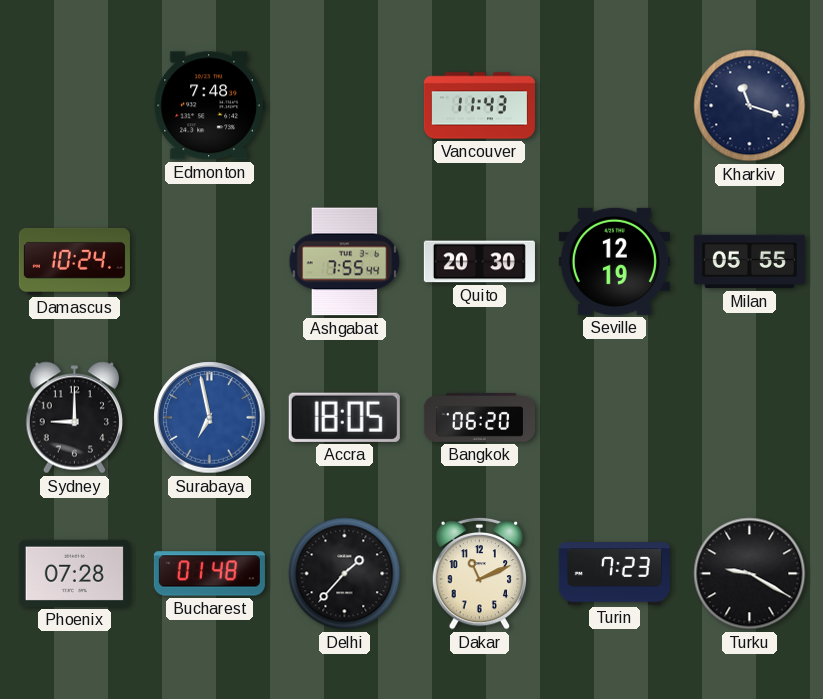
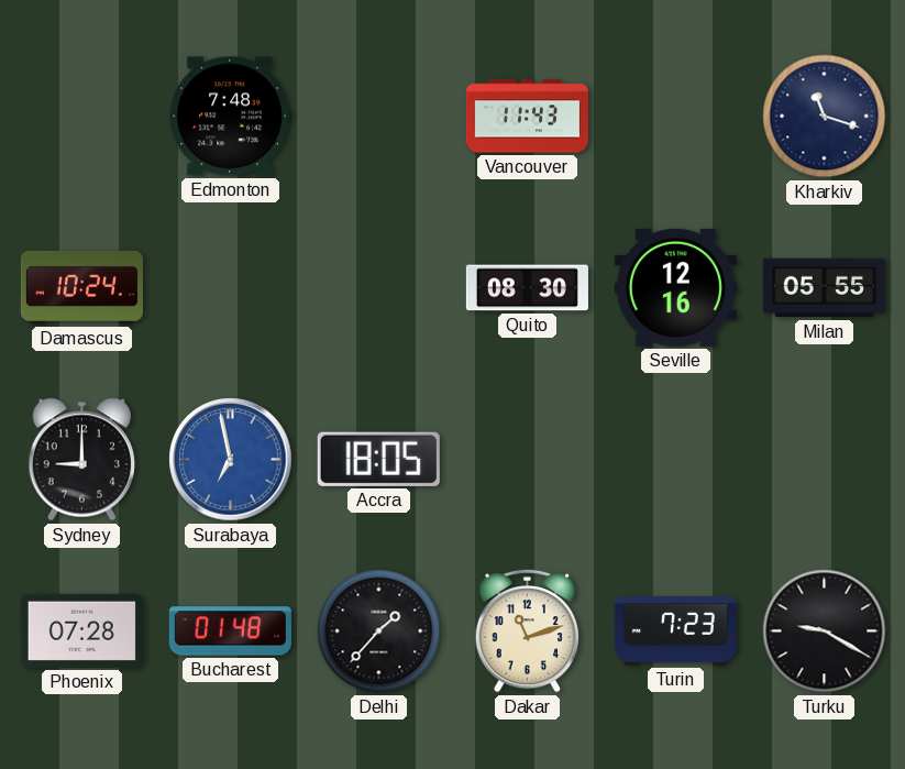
Ashgabat: 7:55 -> none (345, 262)
Quito: 20:30 -> 08:30 (527, 288)
Seville: 12:19 -> 12:16 (675, 287)
Bangkok: 06:20 -> none (479, 417)
Dakar: 11:11 -> 11:12 (528, 630)
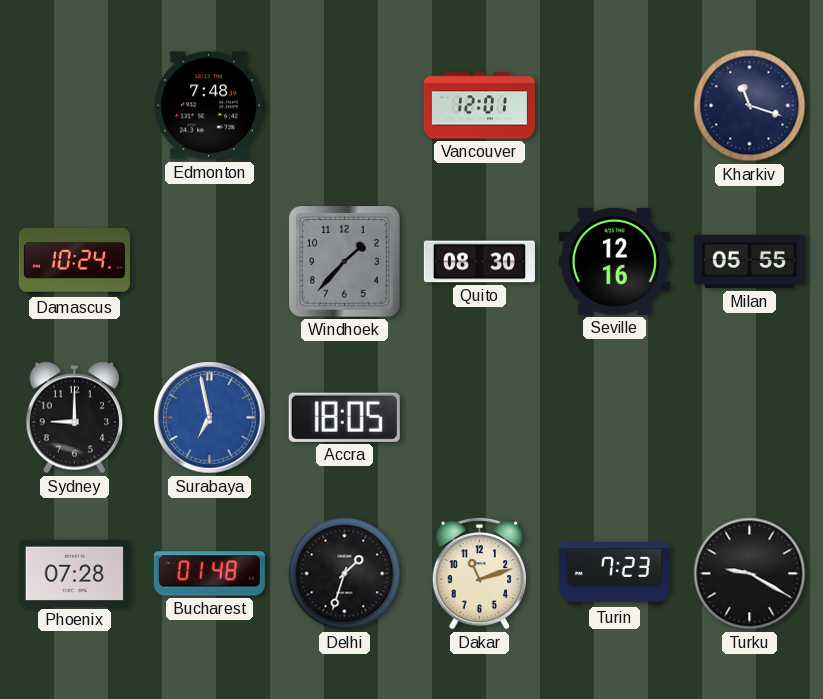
Vancouver: 11:43 -> 12:01 (479, 106)
Windhoek: none -> 1:37 (345, 262)
Delhi: 1:37 -> 1:33 (345, 574)
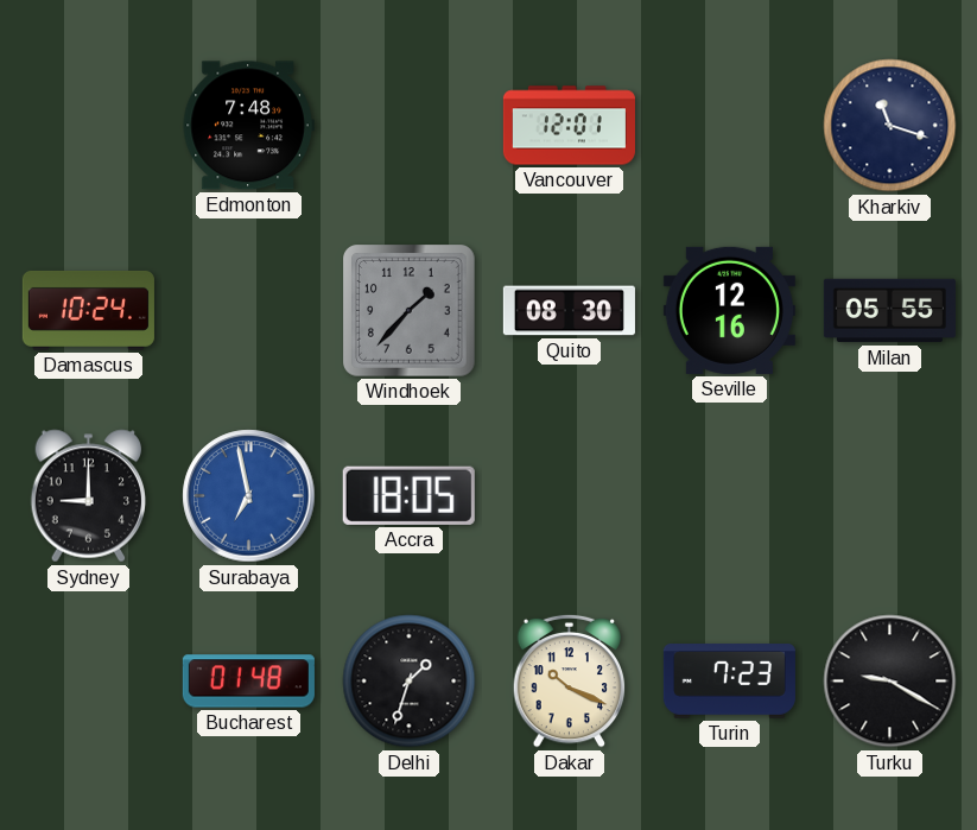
Phoenix: 07:28 -> none (74, 573)
Dakar: 11:12 -> 10:19 (570, 680)
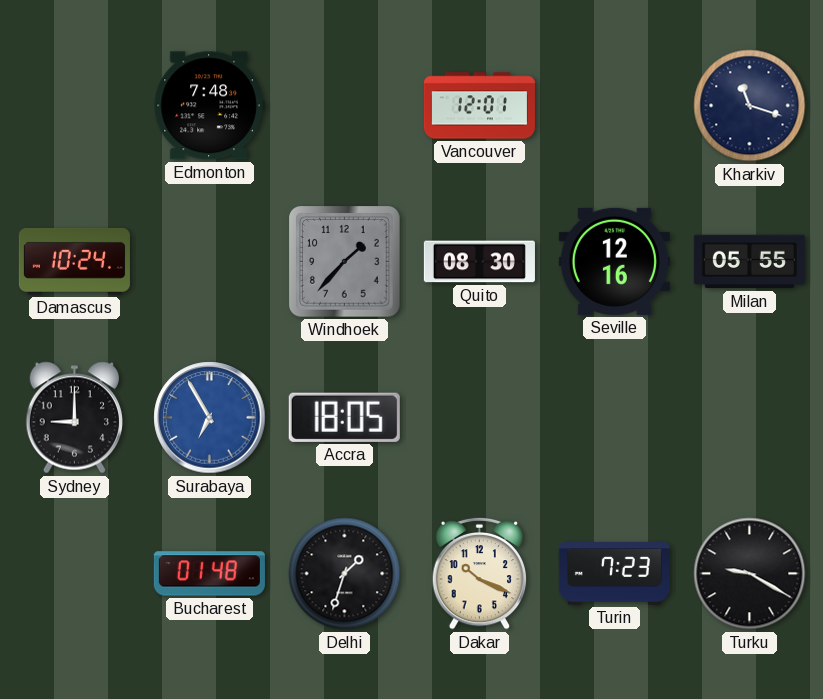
Surabaya: 6:58 -> 6:55 (210, 418)
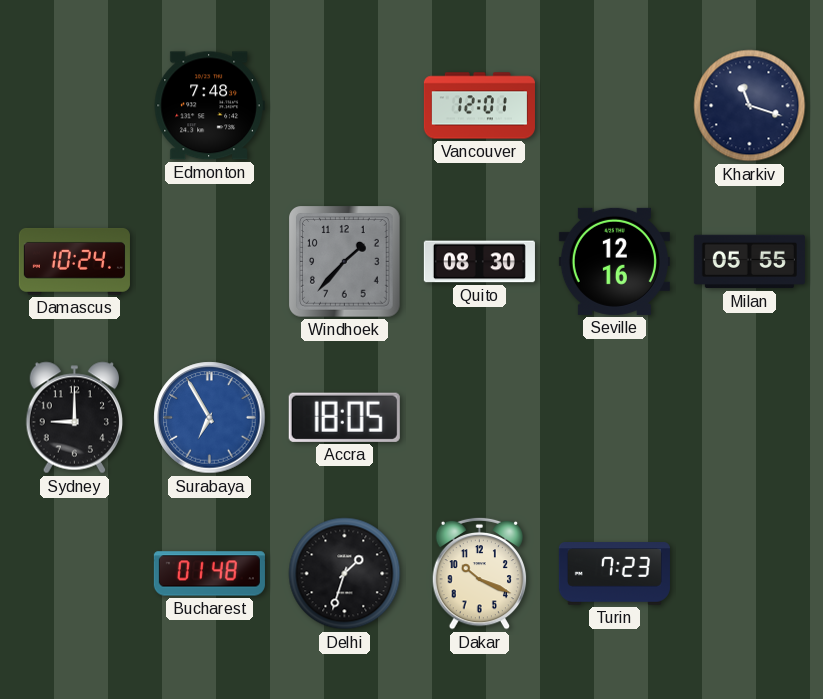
Turku: 9:20 -> none (750, 574)
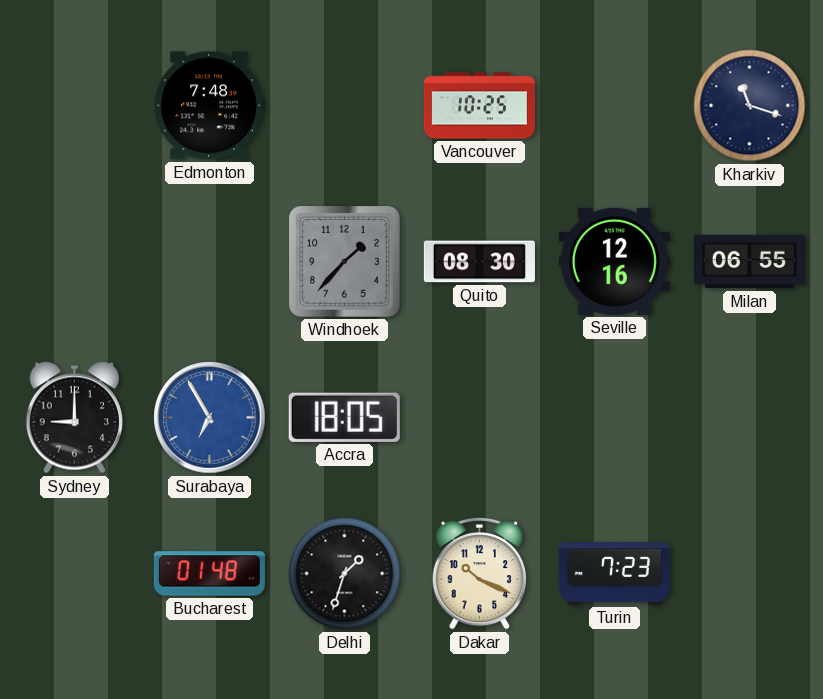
Vancouver: 12:01 -> 10:25 (479, 106)
Damascus: 10:24 -> none (74, 261)
Milan: 05:55 -> 06:55 (749, 262)
